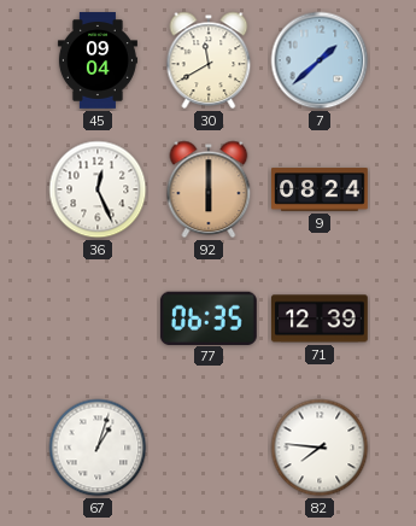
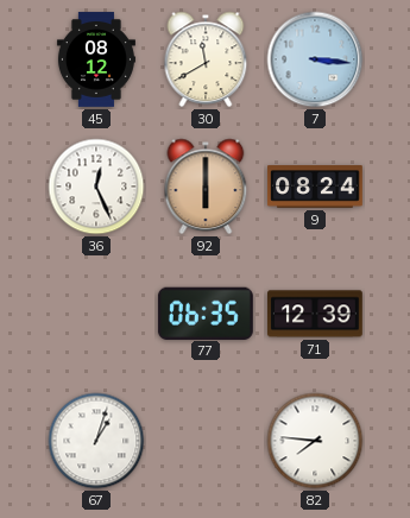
45: 09:04 -> 08:12 (96, 59)
7: 1:38 -> 3:16 (315, 59)
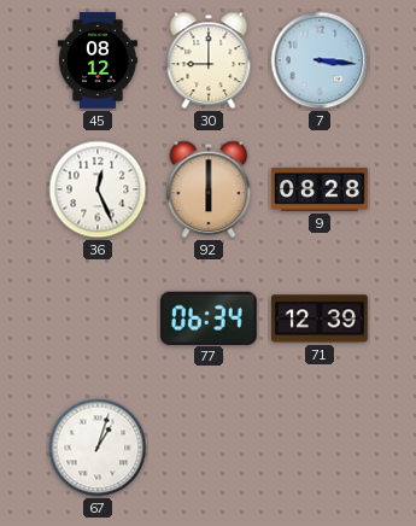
30: 11:40 -> 9:00 (209, 60)
9: 08:24 -> 08:28 (321, 189)
77: 06:35 -> 06:34 (209, 317)
82: 7:46 -> none (315, 441)
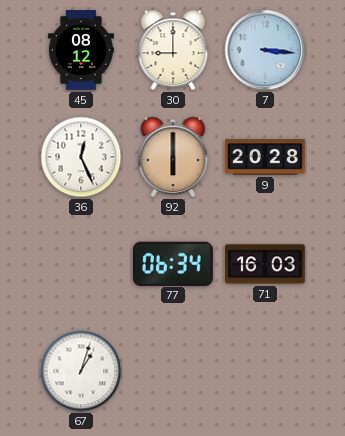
9: 08:28 -> 20:28 (266, 157)
71: 12:39 -> 16:03 (266, 264)
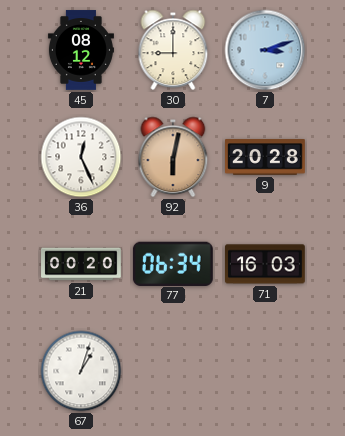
7: 3:16 -> 3:12 (265, 50)
92: 6:00 -> 6:02 (173, 157)
21: none -> 00:20 (81, 264)
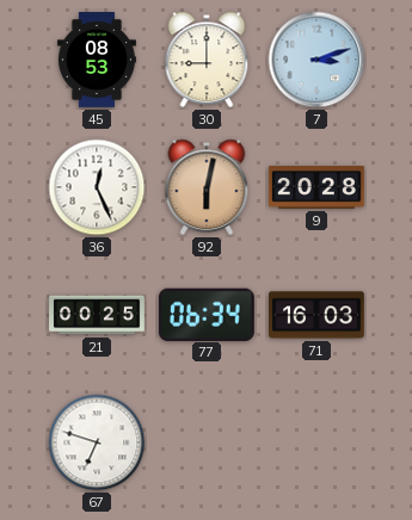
45: 08:12 -> 08:53 (97, 60)
21: 00:20 -> 00:25 (97, 315)
67: 1:03 -> 6:48 (97, 442)
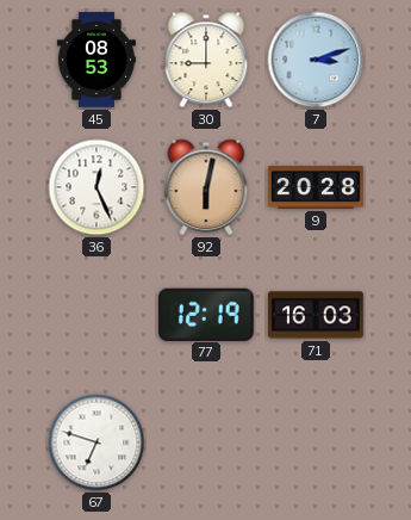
21: 00:25 -> none (97, 315)
77: 06:34 -> 12:19 (206, 314)
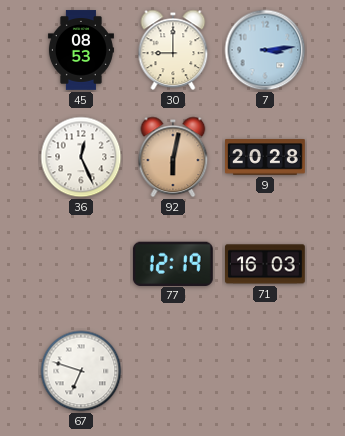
7: 3:12 -> 3:14 (265, 50)
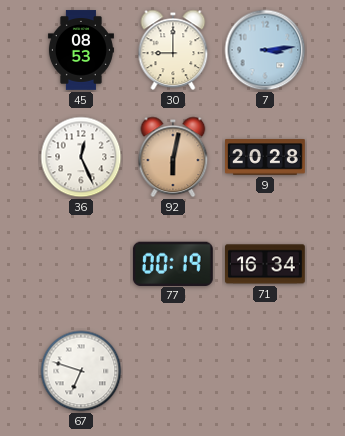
77: 12:19 -> 00:19 (173, 263)
71: 16:03 -> 16:34 (266, 264)
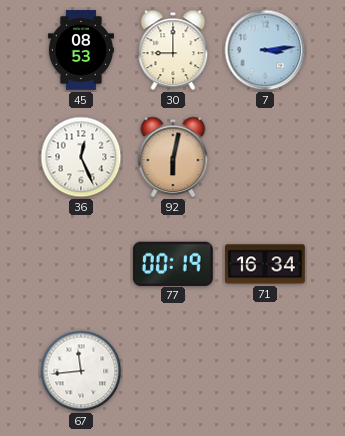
9: 20:28 -> none (266, 157)
67: 6:48 -> 11:44 (81, 371)
